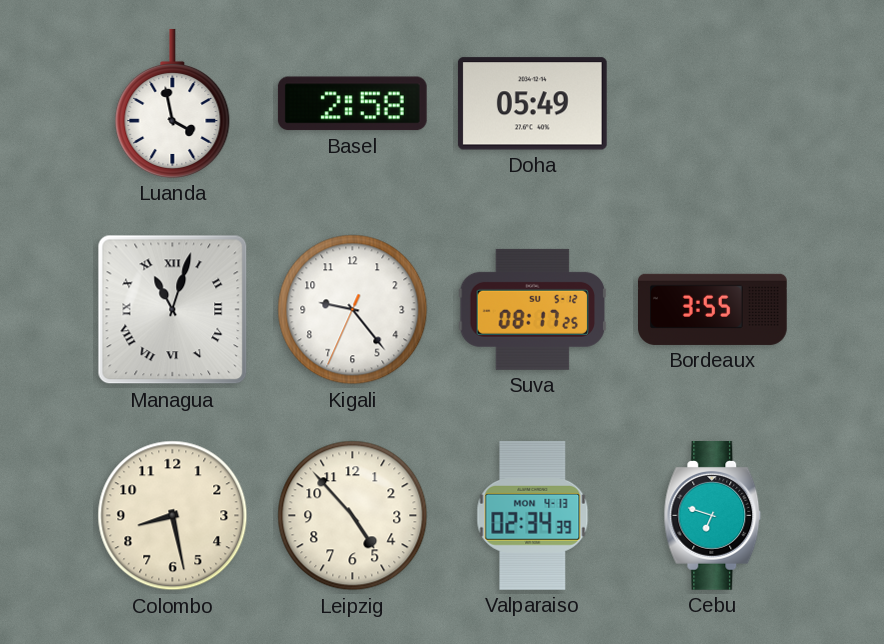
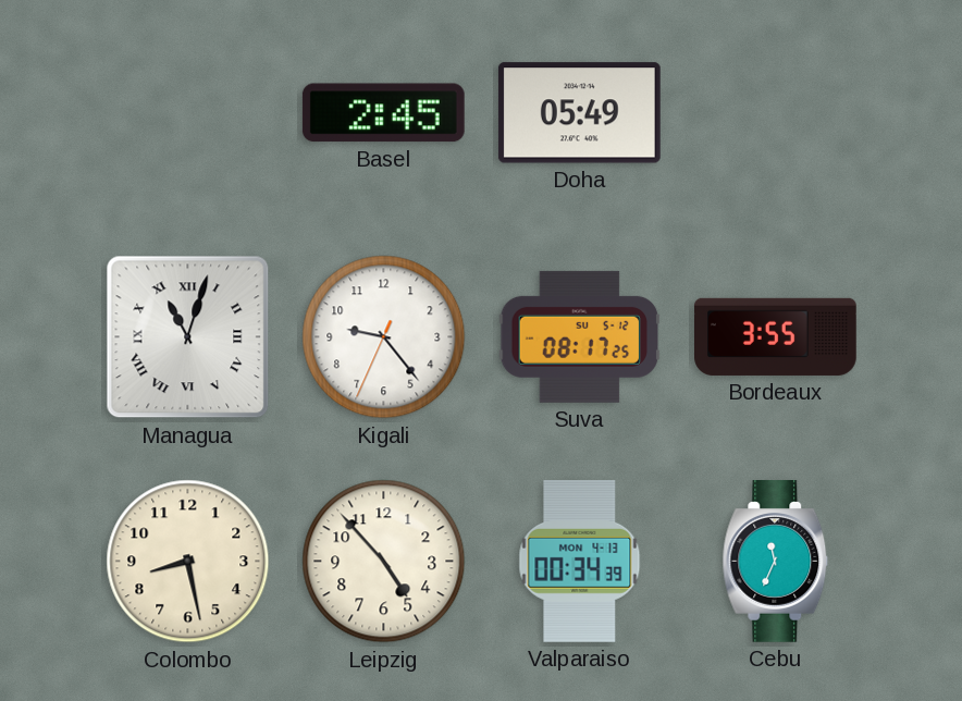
Luanda: 3:58 -> none (173, 103)
Basel: 2:58 -> 2:45 (383, 113)
Valparaiso: 02:34 -> 00:34 (580, 561)
Cebu: 6:48 -> 11:34 (776, 562)
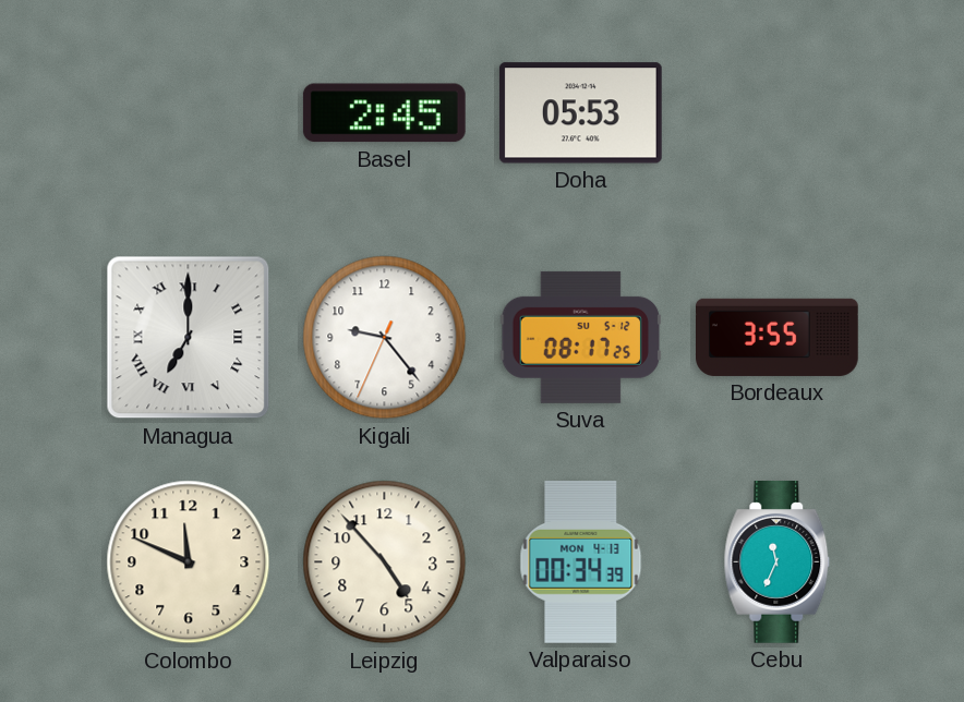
Doha: 05:49 -> 05:53 (580, 113)
Managua: 11:03 -> 7:00 (189, 338)
Colombo: 8:28 -> 11:49 (189, 562)
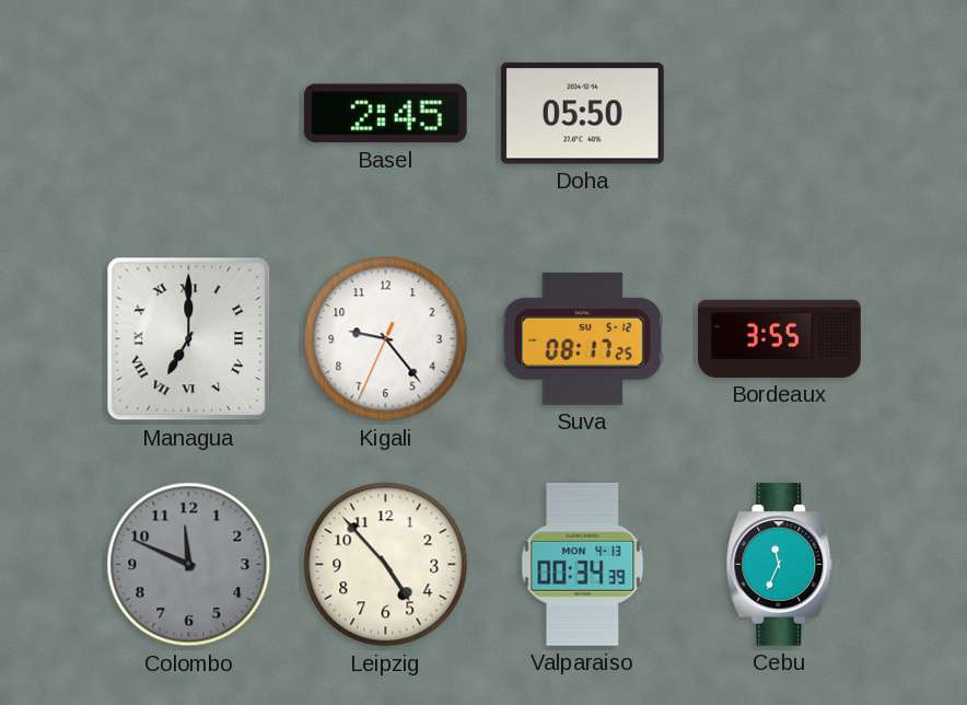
Doha: 05:53 -> 05:50 (582, 114)
Colombo dial: cream -> grey (189, 565)
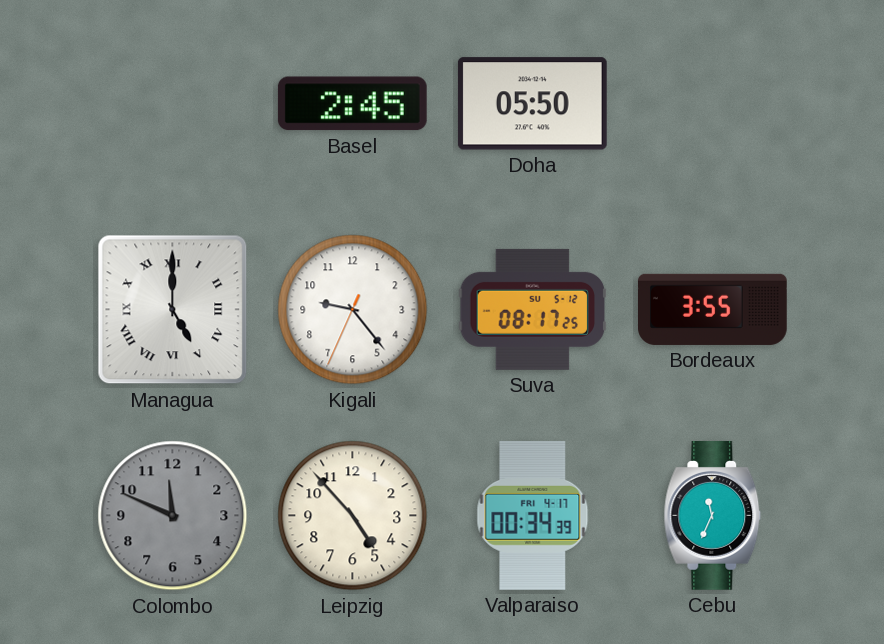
Managua: 7:00 -> 5:00 (173, 310)
Valparaiso date: MON 4-13 -> FRI 4-17 (533, 515)
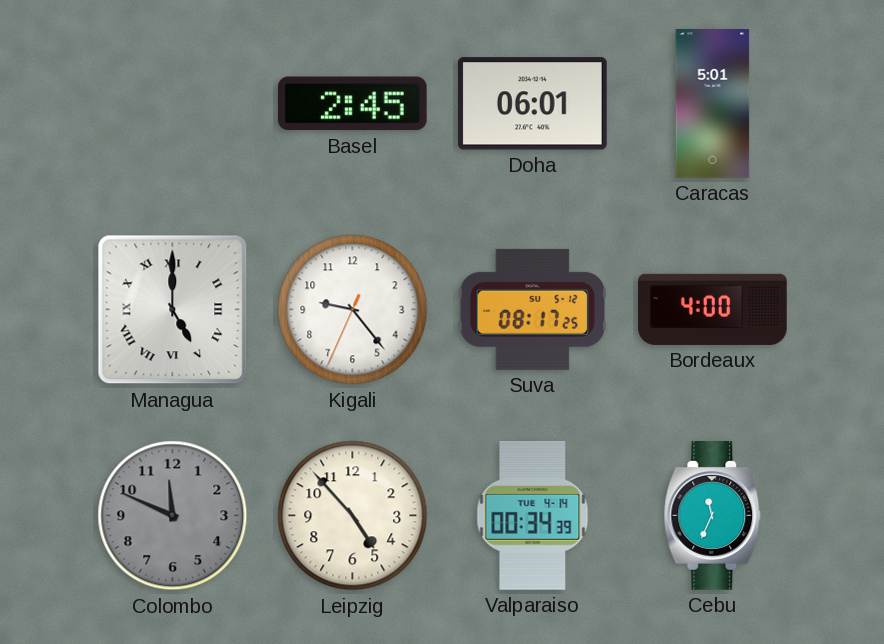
Doha: 05:50 -> 06:01 (532, 104)
Caracas: none -> 5:01 (713, 104)
Bordeaux: 3:55 -> 4:00 (713, 309)
Valparaiso date: FRI 4-17 -> TUE 4-14 (533, 515)
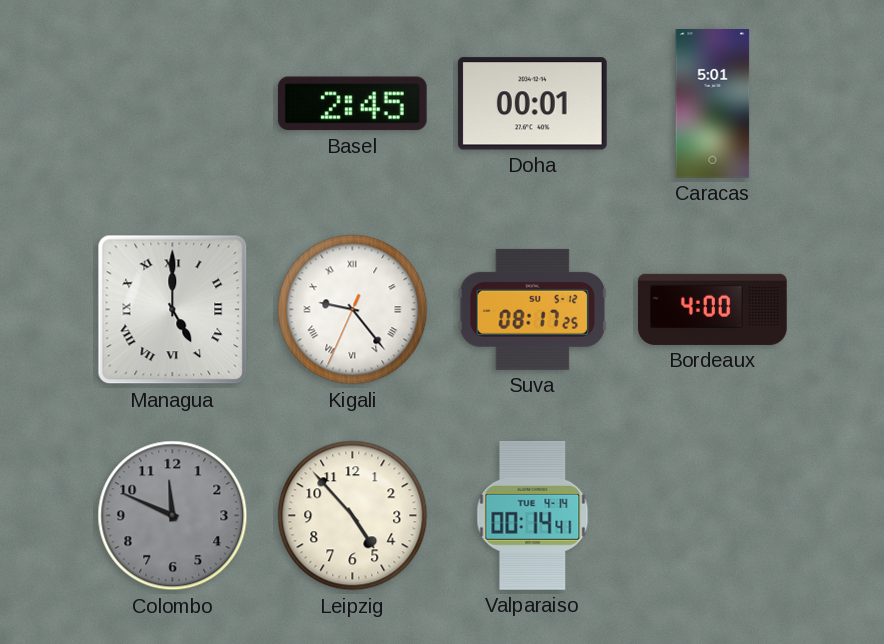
Doha: 06:01 -> 00:01 (532, 104)
Kigali numerals: Arabic -> Roman (353, 310)
Valparaiso: 00:34 -> 00:14 (533, 515)
Cebu: 11:34 -> none (713, 516)
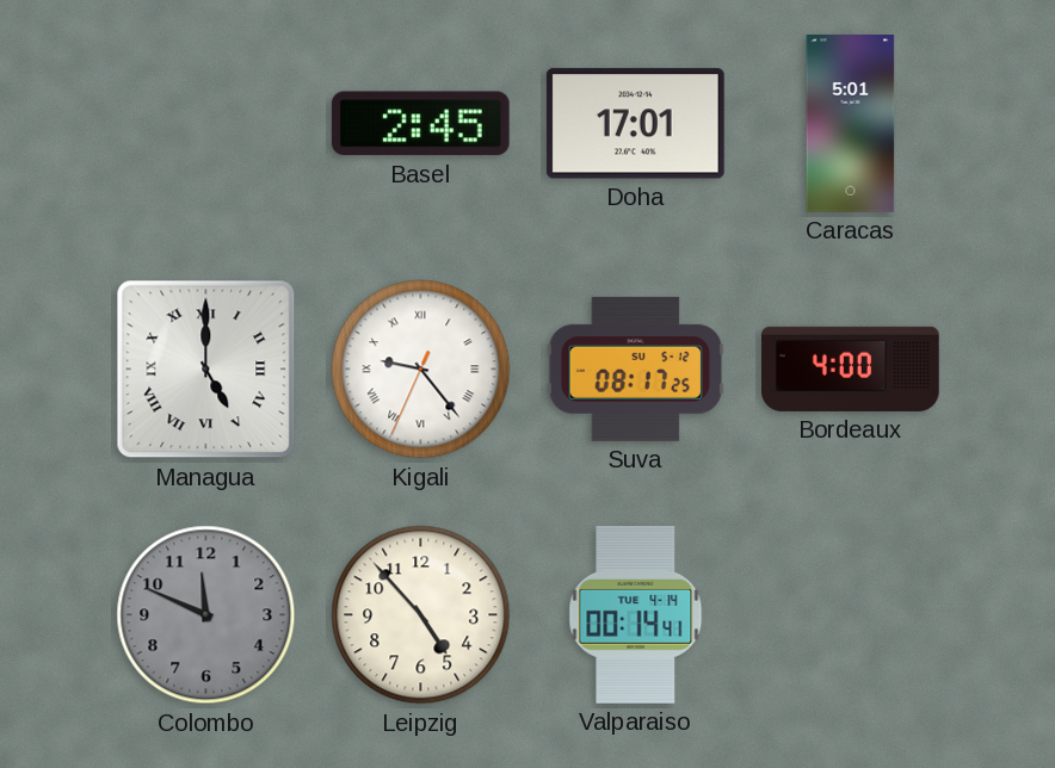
Doha: 00:01 -> 17:01 (635, 124)
